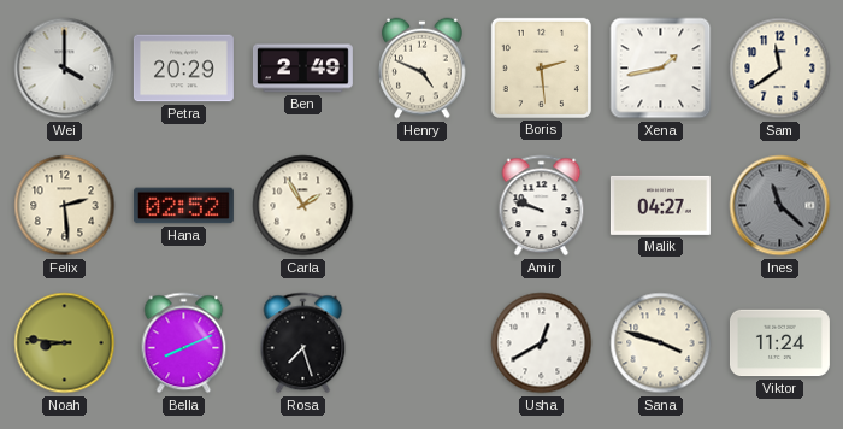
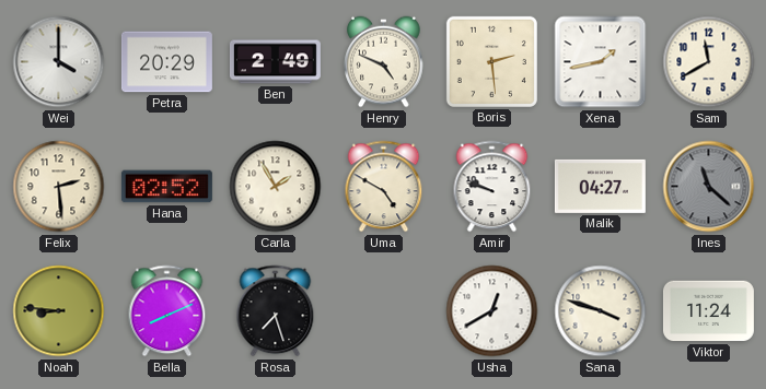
Sam: 11:39 -> 11:40 (709, 62)
Uma: none -> 4:50 (384, 187)
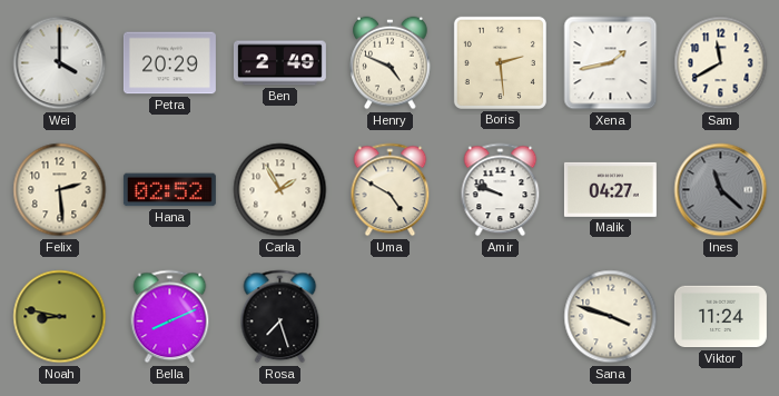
Noah: 8:46 -> 8:47 (60, 317)
Usha: 12:40 -> none (492, 311)
